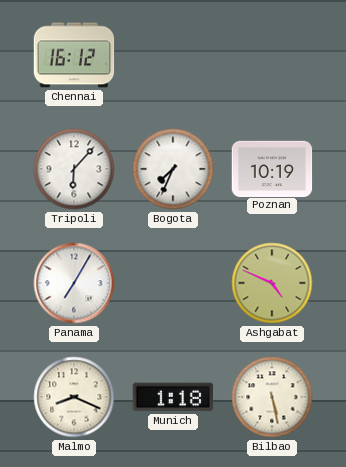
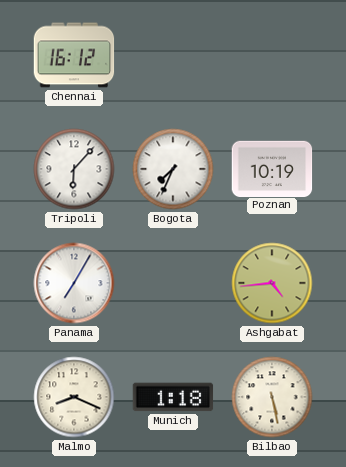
Ashgabat: 4:49 -> 4:44 (272, 283)
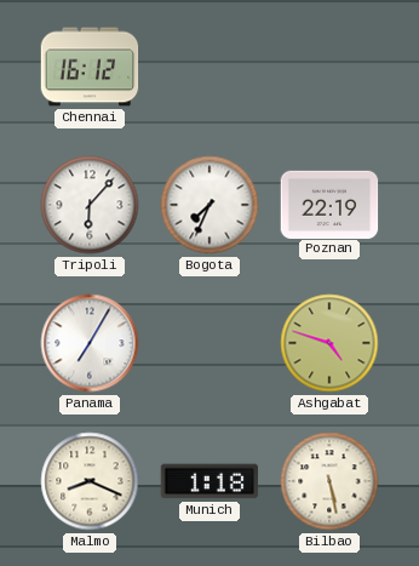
Poznan: 10:19 -> 22:19 (329, 204)
Ashgabat: 4:44 -> 4:48 (329, 343)
